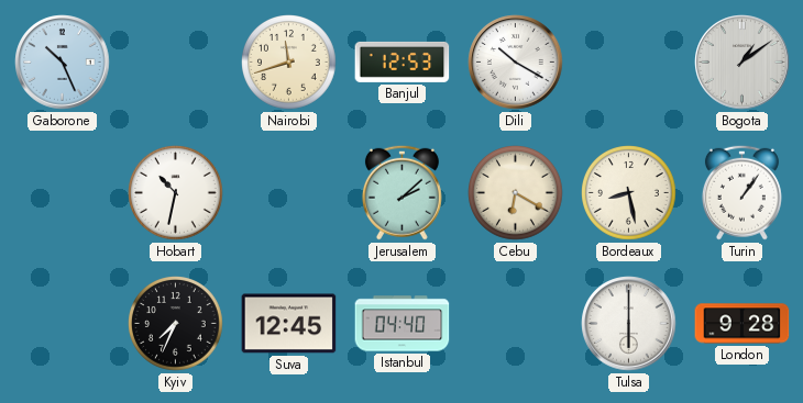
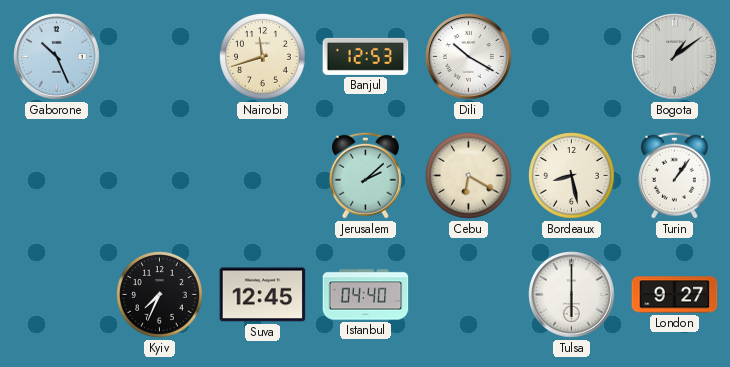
Hobart: 10:32 -> none (176, 193)
London: 9:28 -> 9:27 (675, 295)
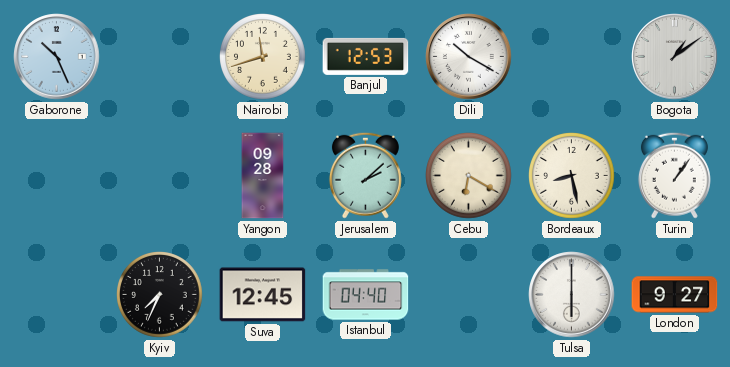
Yangon: none -> 09:28 (263, 176)
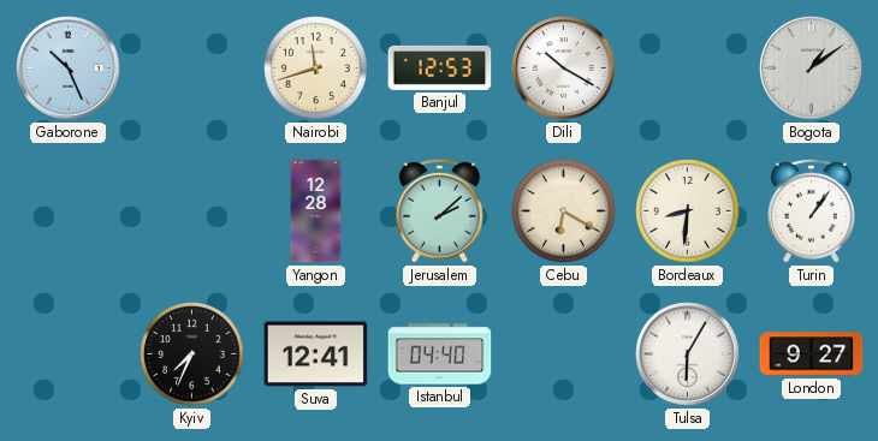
Yangon: 09:28 -> 12:28 (316, 211)
Bordeaux: 8:28 -> 8:31 (688, 211)
Suva: 12:45 -> 12:41 (316, 354)
Tulsa: 6:00 -> 6:05 (688, 354)
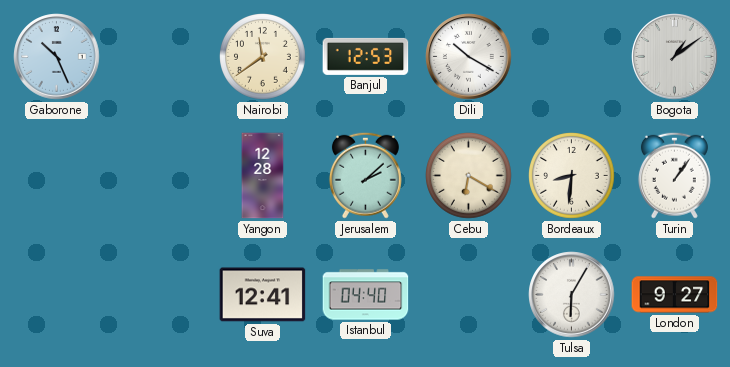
Nairobi: 11:42 -> 11:39 (263, 57)
Kyiv: 7:34 -> none (192, 354)
